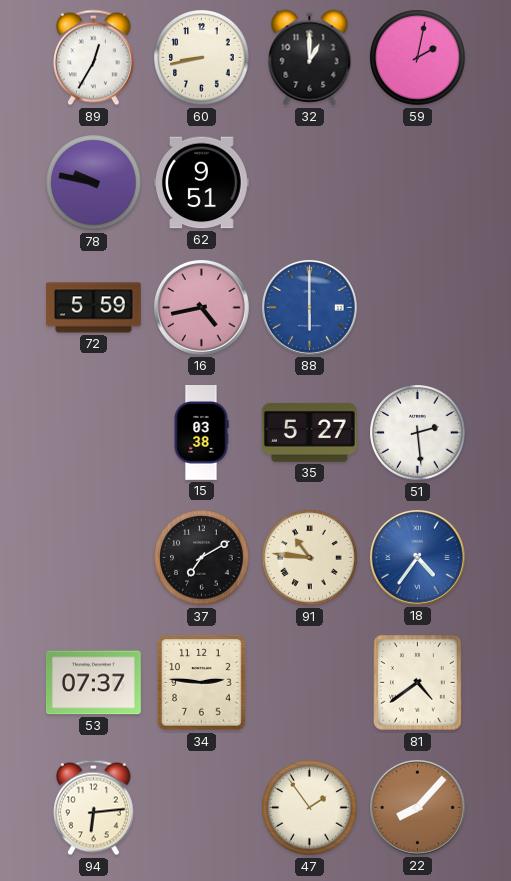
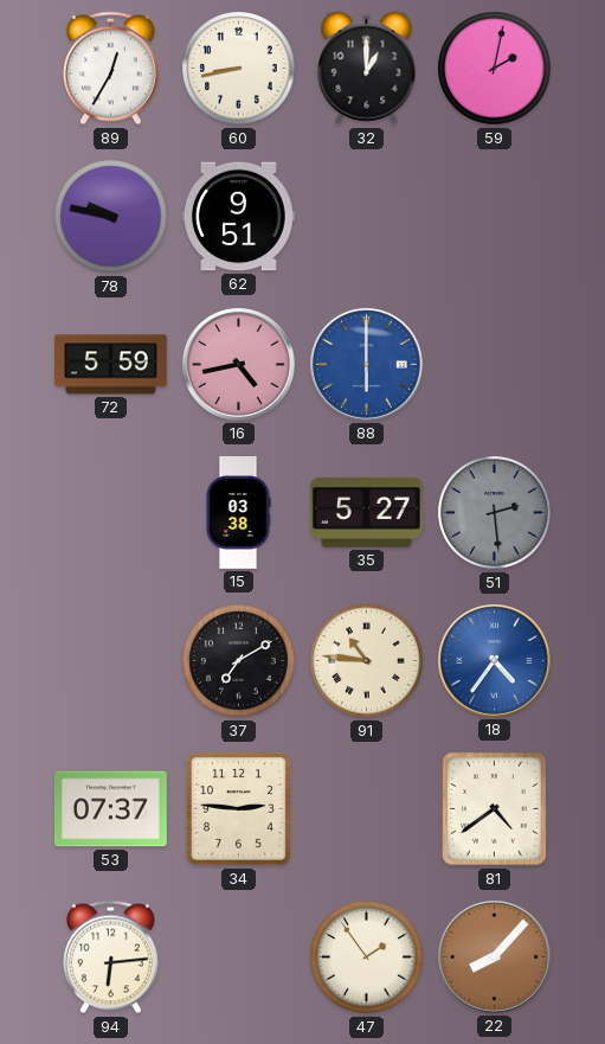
51 dial: white -> grey (495, 513)
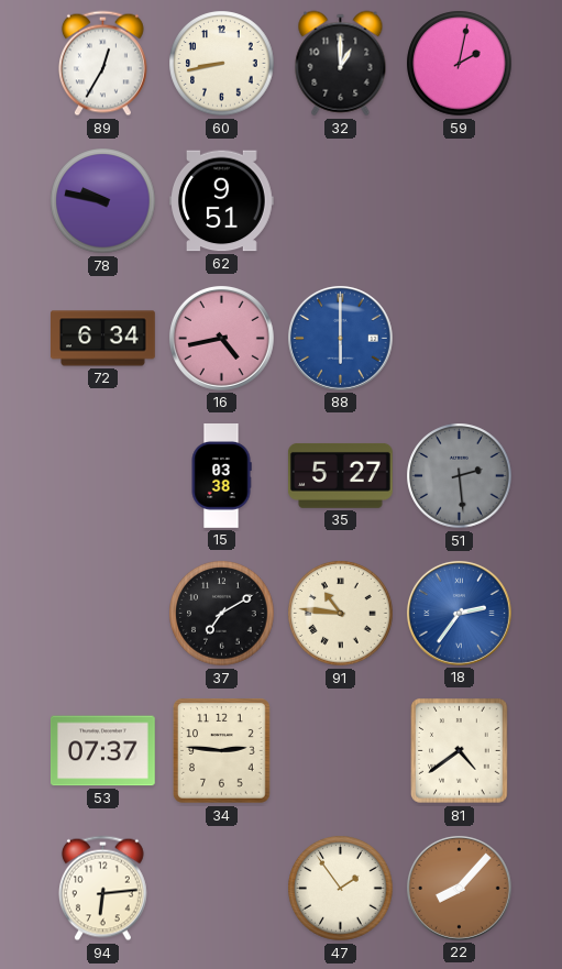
72: 5:59 -> 6:34 (103, 339)
18: 4:36 -> 2:36 (459, 613)
